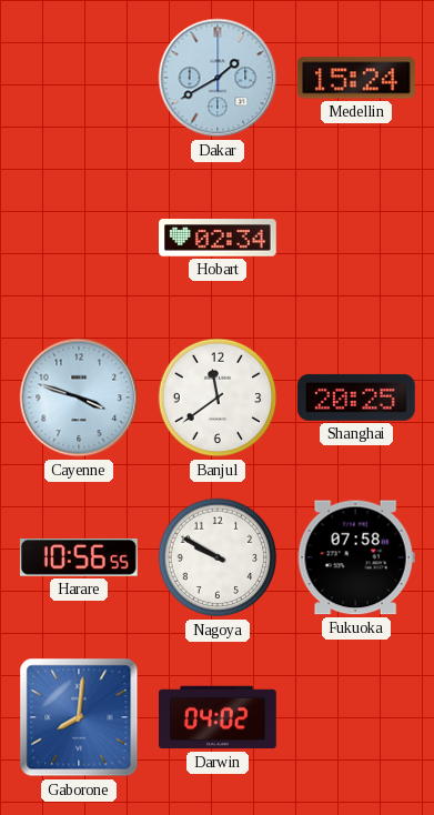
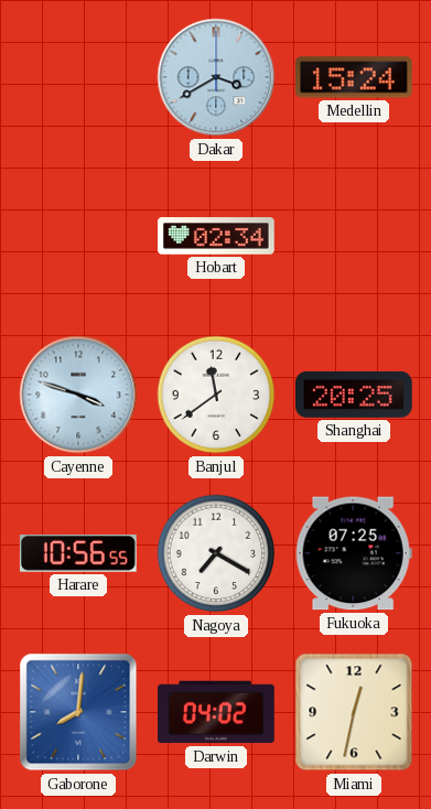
Dakar: 1:40 -> 3:40 (216, 77)
Nagoya: 9:50 -> 7:20 (216, 553)
Fukuoka: 07:58 -> 07:25 (354, 553)
Miami: none -> 12:32 (354, 712)
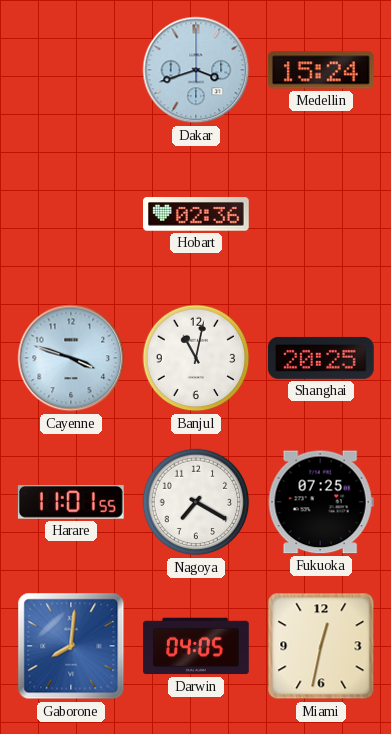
Dakar: 3:40 -> 3:42 (196, 70)
Hobart: 02:34 -> 02:36 (197, 214)
Banjul: 11:39 -> 11:02 (196, 358)
Harare: 10:56 -> 11:01 (71, 503)
Darwin: 04:02 -> 04:05 (197, 646)
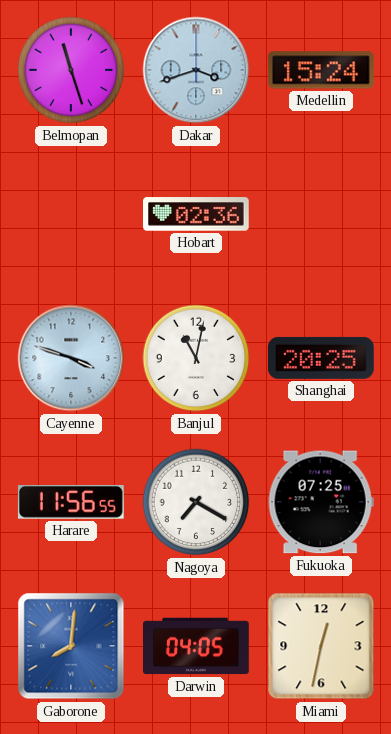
Belmopan: none -> 11:27 (71, 70)
Harare: 11:01 -> 11:56 (71, 503)
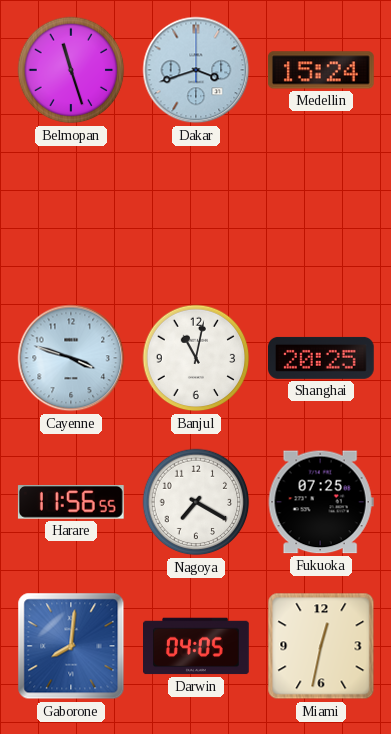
Hobart: 02:36 -> none (197, 214)
